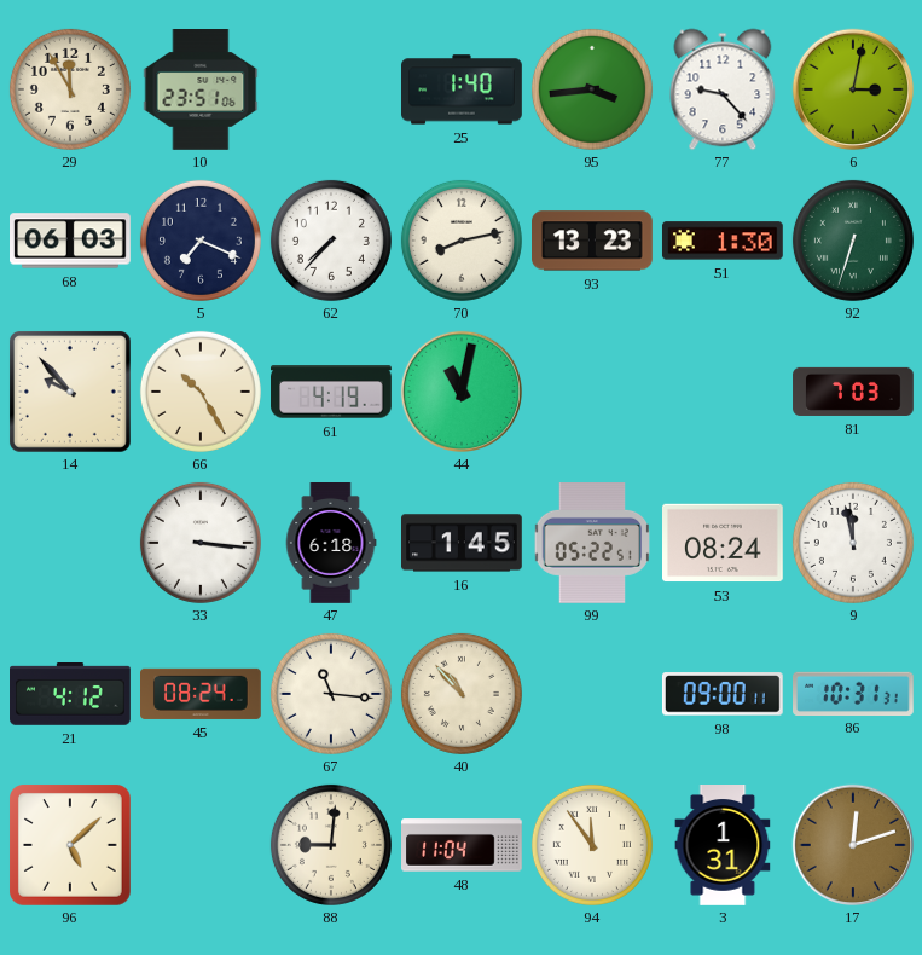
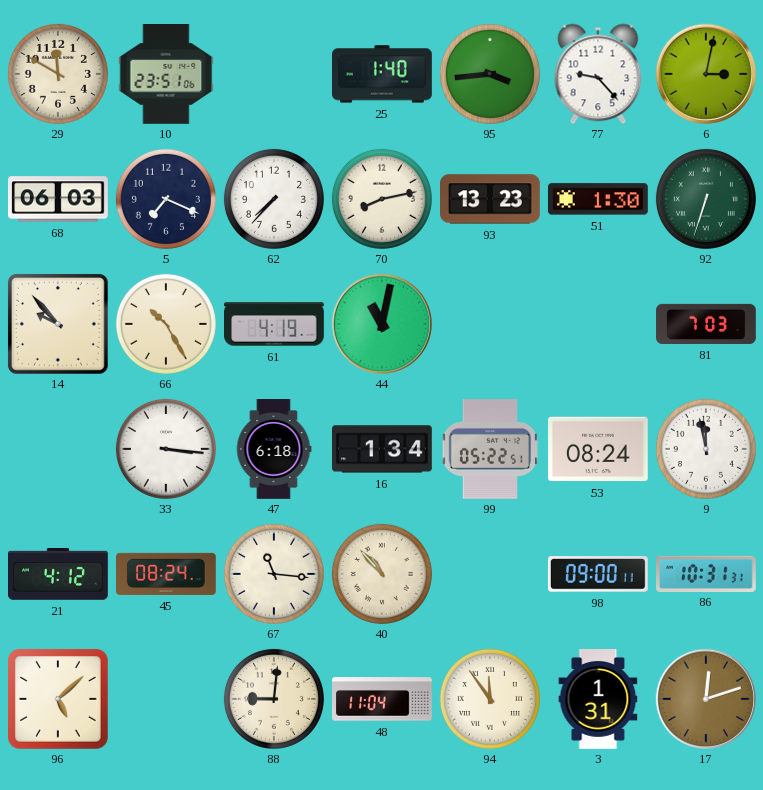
29: 11:55 -> 11:50 (58, 74)
16: 1:45 -> 1:34 (383, 449)
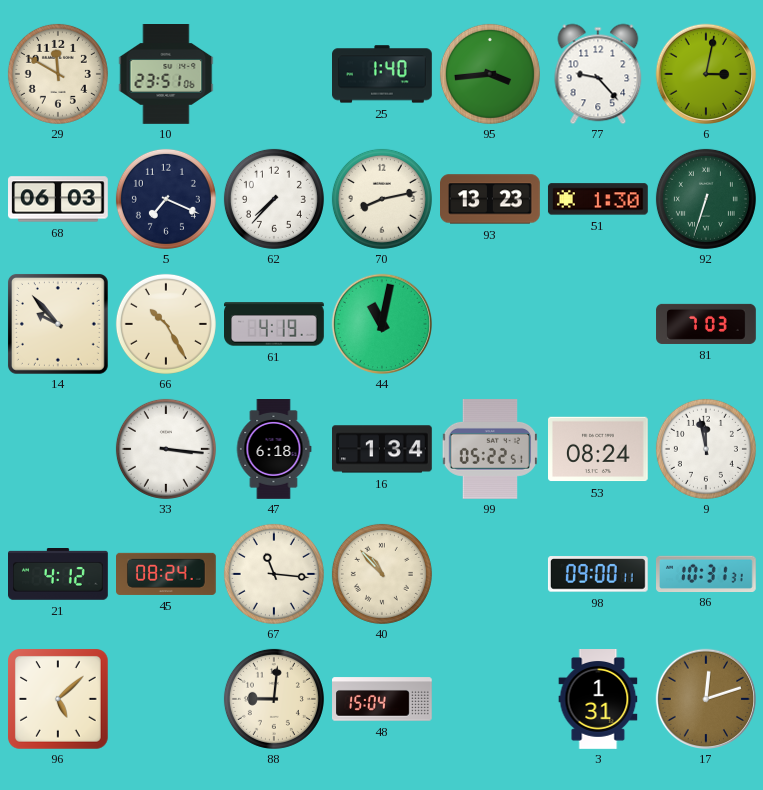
48: 11:04 -> 15:04 (383, 699)
94: 11:54 -> none (490, 699)
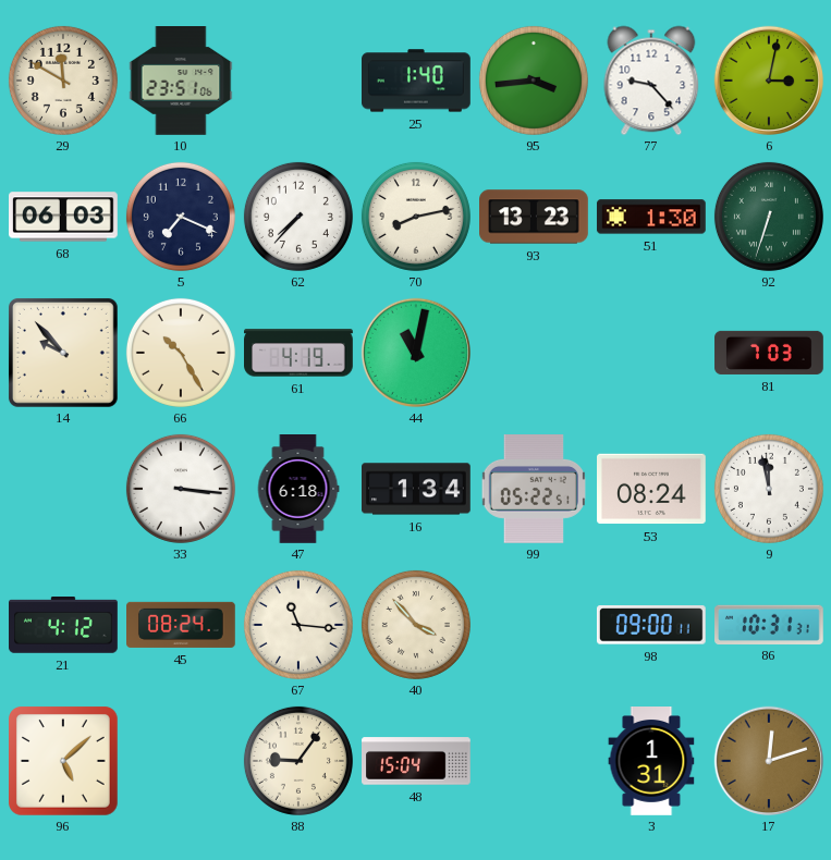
40: 10:53 -> 3:53 (416, 625)
88: 9:01 -> 9:06 (298, 761)
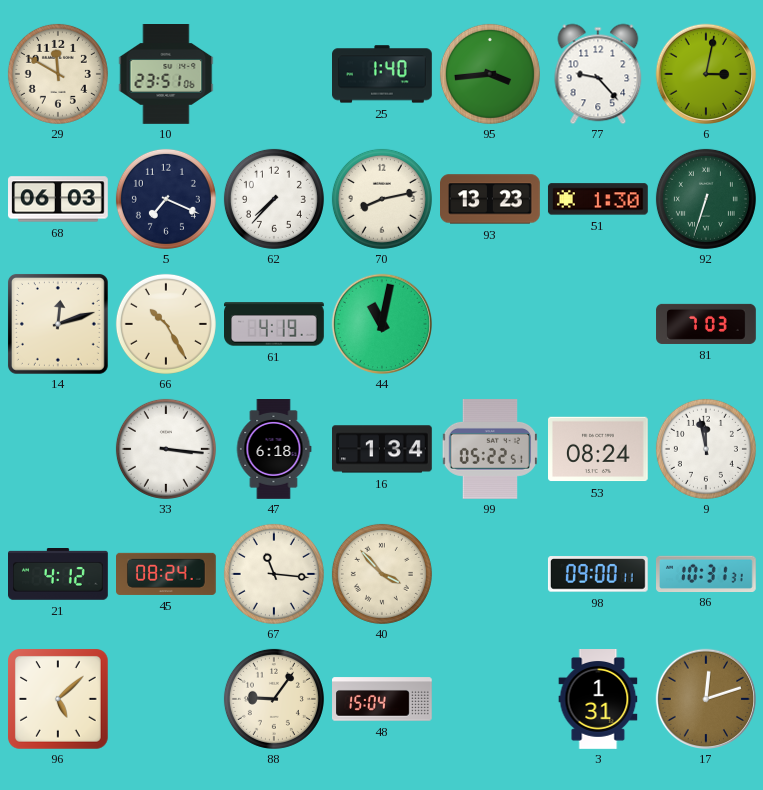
14: 9:53 -> 12:12 (58, 324)
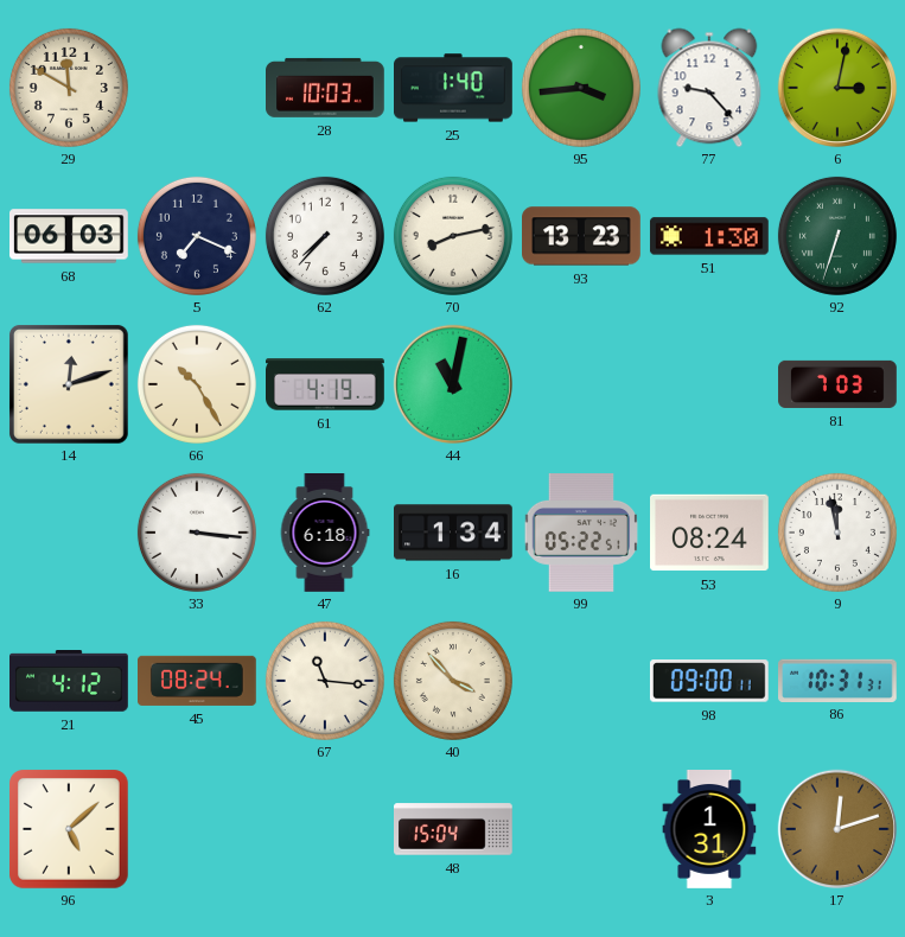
10: 23:51 -> none (166, 75)
28: none -> 10:03 (326, 88)
88: 9:06 -> none (274, 699)
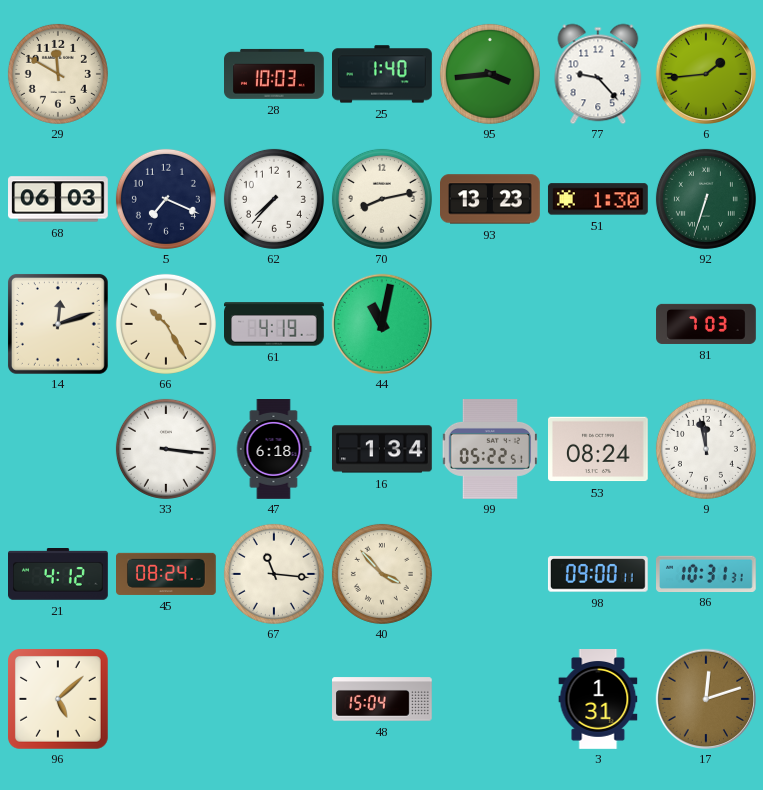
6: 3:02 -> 1:44 (705, 73)
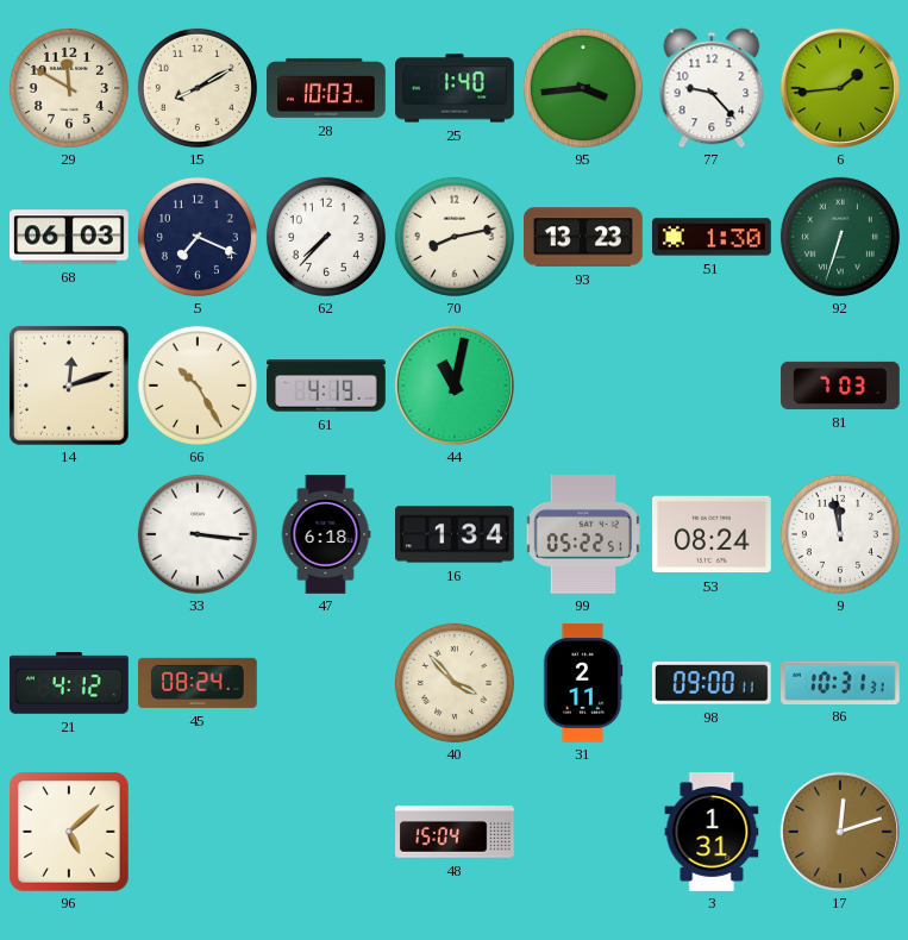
15: none -> 8:10 (198, 88)
67: 11:16 -> none (274, 574)
31: none -> 2:11 (583, 684)
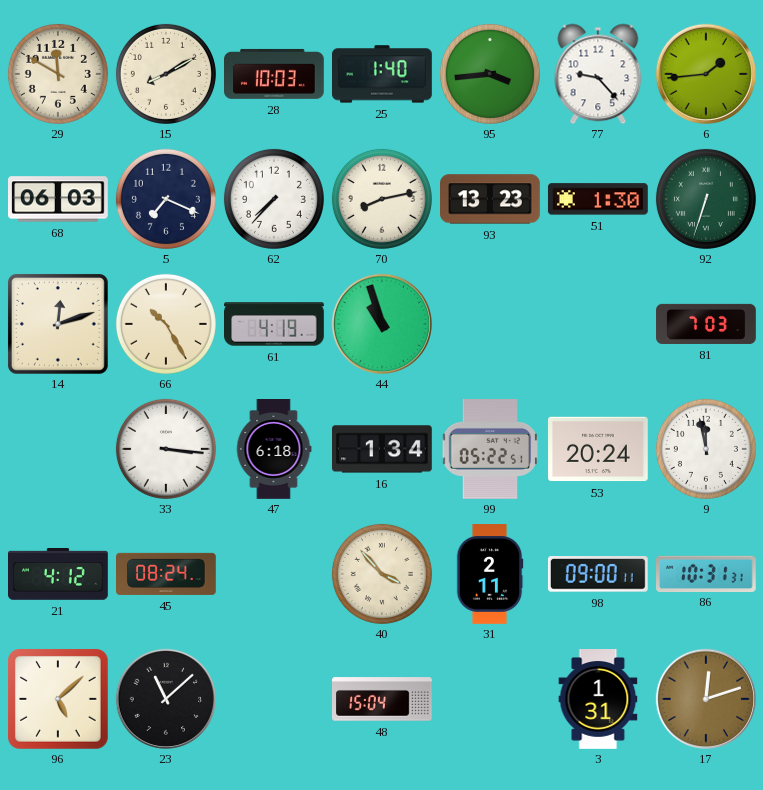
44: 11:02 -> 10:57 (381, 323)
53: 08:24 -> 20:24 (599, 449)
23: none -> 11:08 (165, 698)
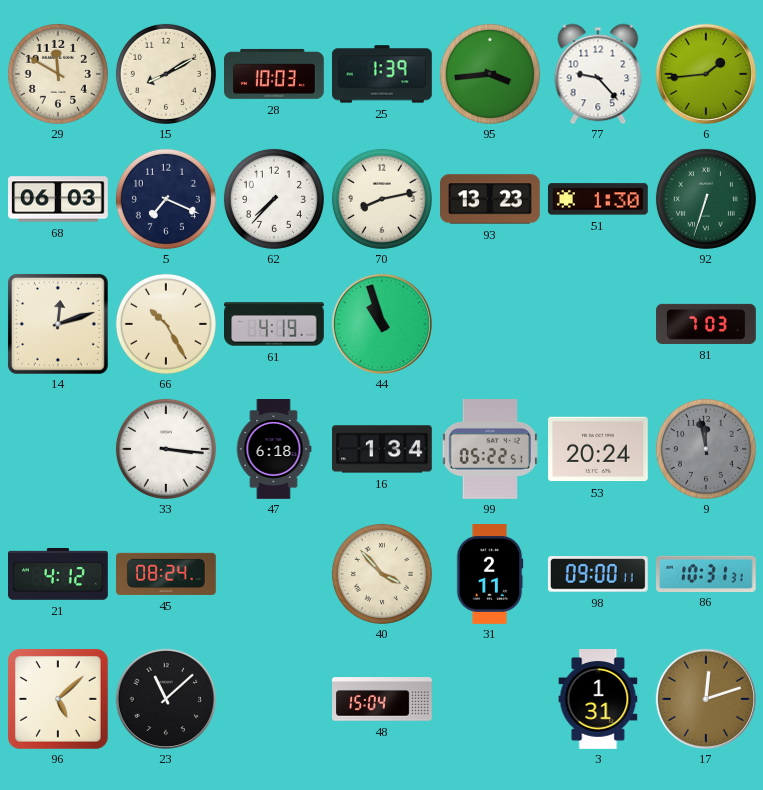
25: 1:40 -> 1:39 (383, 74)
9 dial: white -> grey (706, 449)
